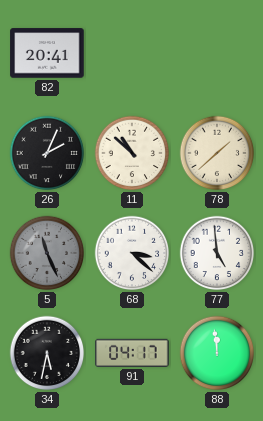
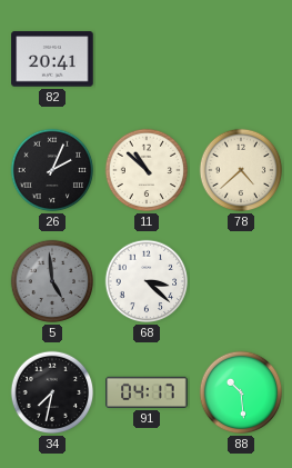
78: 1:38 -> 4:38 (241, 170)
5: 11:26 -> 4:59 (52, 281)
77: 4:59 -> none (217, 253)
34: 5:32 -> 7:32 (52, 392)
88: 11:59 -> 10:29 (241, 392)
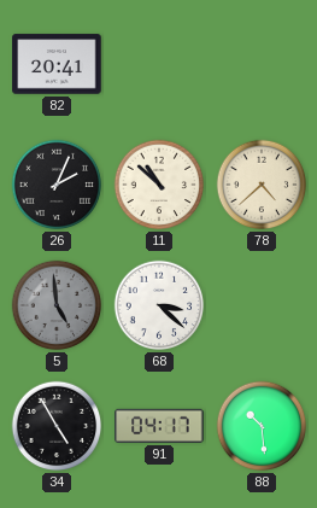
34: 7:32 -> 4:55 (57, 426)
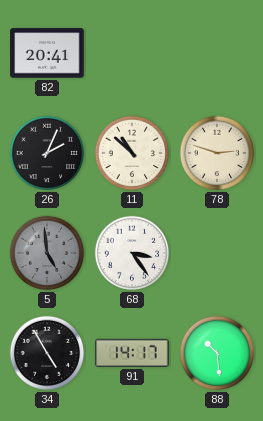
78: 4:38 -> 2:48 (217, 153)
68: 3:22 -> 3:24 (132, 253)
91: 04:17 -> 14:17 (132, 353)
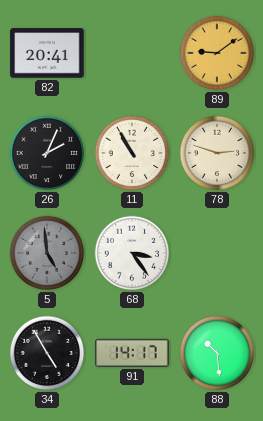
89: none -> 9:09 (217, 53)
11: 10:52 -> 10:55 (132, 153)
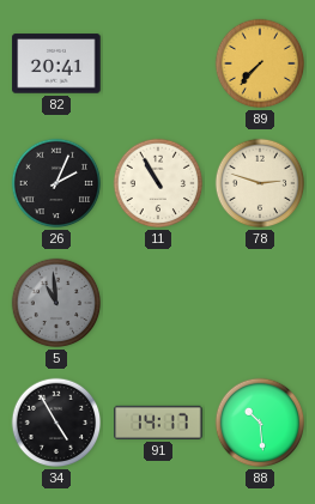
89: 9:09 -> 7:37 (260, 63)
5: 4:59 -> 10:59 (56, 303)
68: 3:24 -> none (132, 253)
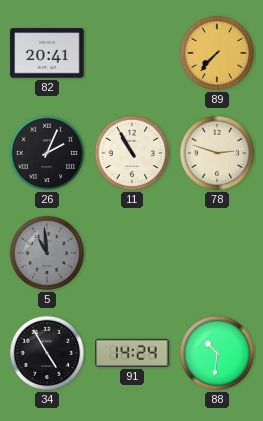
91: 14:17 -> 14:24 (132, 353)
88: 10:29 -> 10:31 (217, 353)
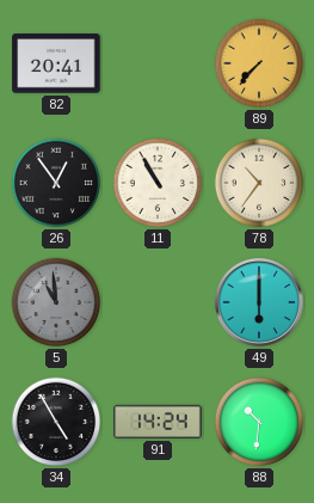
26: 2:04 -> 12:54 (56, 183)
78: 2:48 -> 10:36 (259, 183)
49: none -> 6:00 (259, 302)
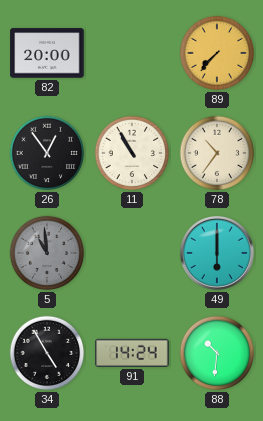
82: 20:41 -> 20:00 (47, 53)
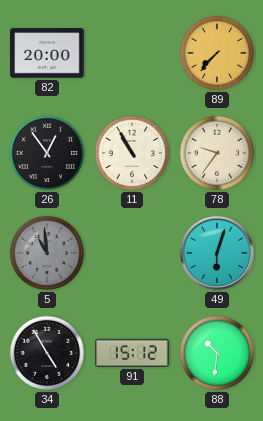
78: 10:36 -> 9:36 (217, 153)
49: 6:00 -> 6:03 (217, 253)
91: 14:24 -> 15:12 (132, 353)
